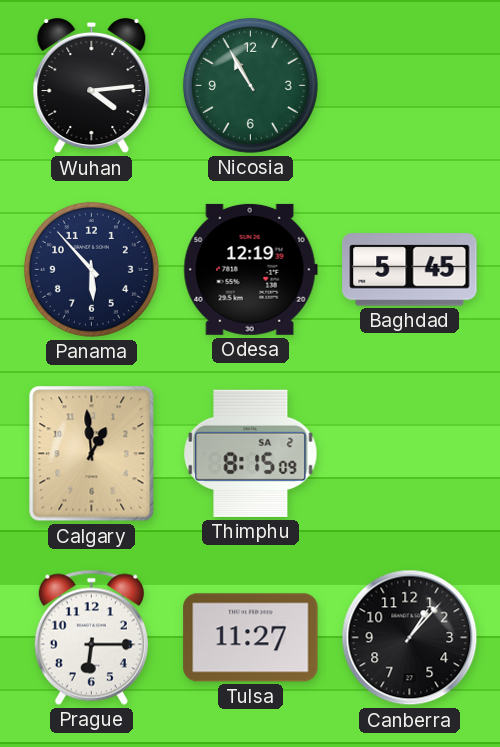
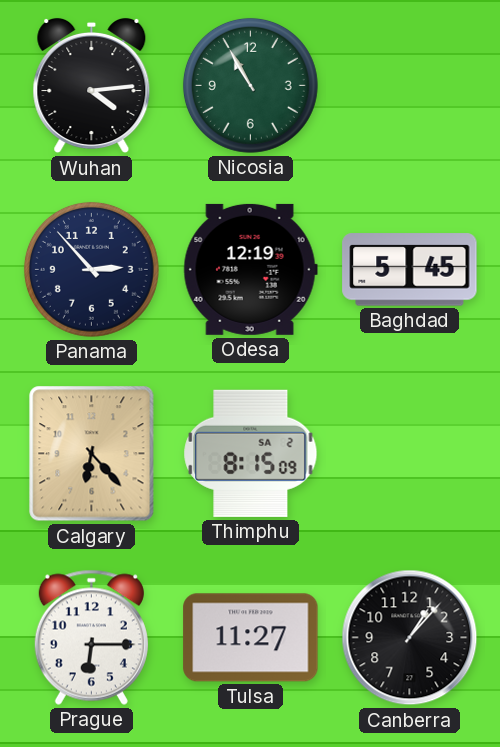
Panama: 5:53 -> 2:53 (91, 269)
Calgary: 12:59 -> 6:23 (92, 454)
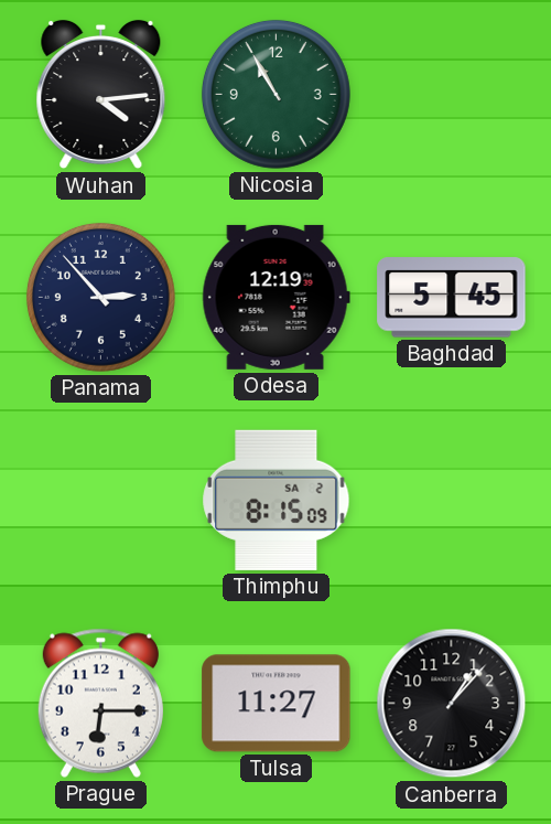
Calgary: 6:23 -> none (92, 454)
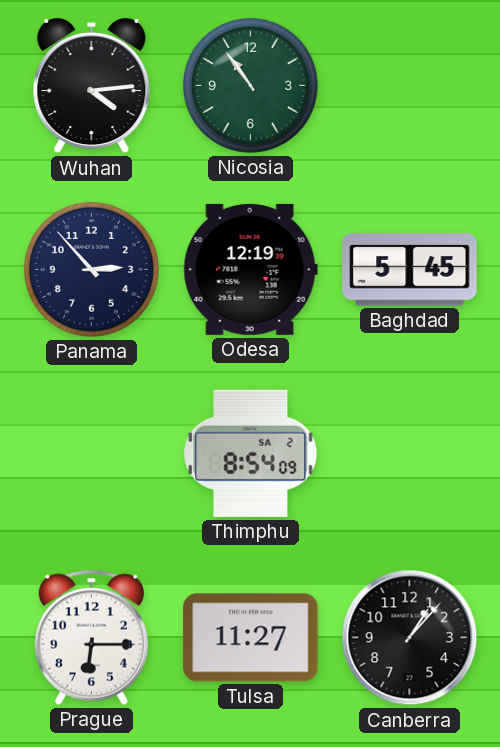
Nicosia: 10:55 -> 10:54 (250, 85)
Thimphu: 8:15 -> 8:54 (251, 453)
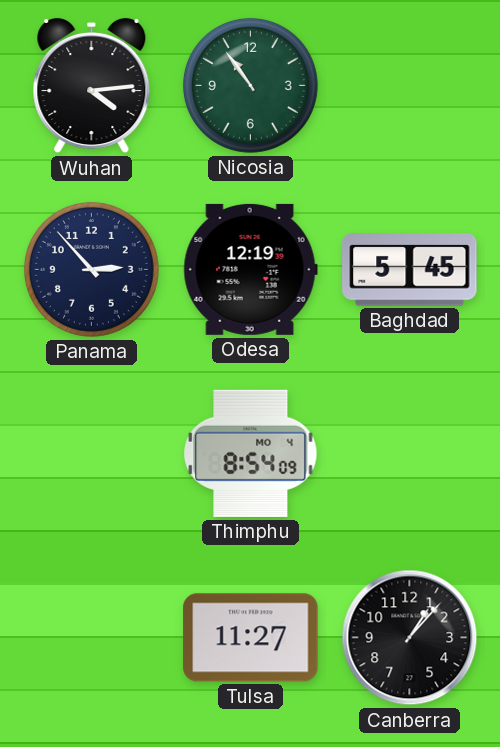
Thimphu date: SA 2 -> MO 4 (251, 453)
Prague: 6:15 -> none (91, 637)
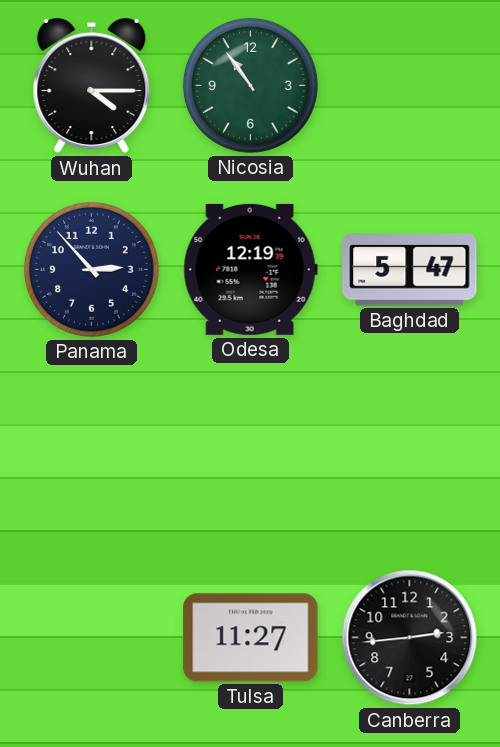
Wuhan: 4:14 -> 4:15 (92, 86)
Baghdad: 5:45 -> 5:47 (410, 270)
Thimphu: 8:54 -> none (251, 453)
Canberra: 1:07 -> 2:44 (410, 638)
